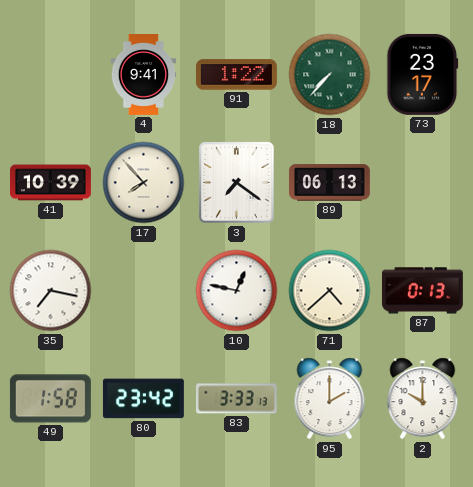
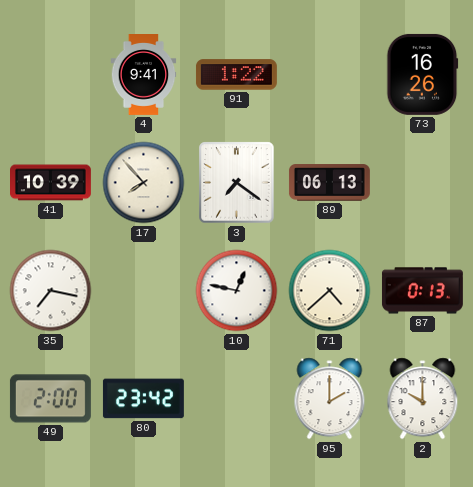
18: 7:37 -> none (330, 75)
73: 23:17 -> 16:26 (423, 74)
49: 1:58 -> 2:00 (50, 399)
83: 3:33 -> none (236, 399)
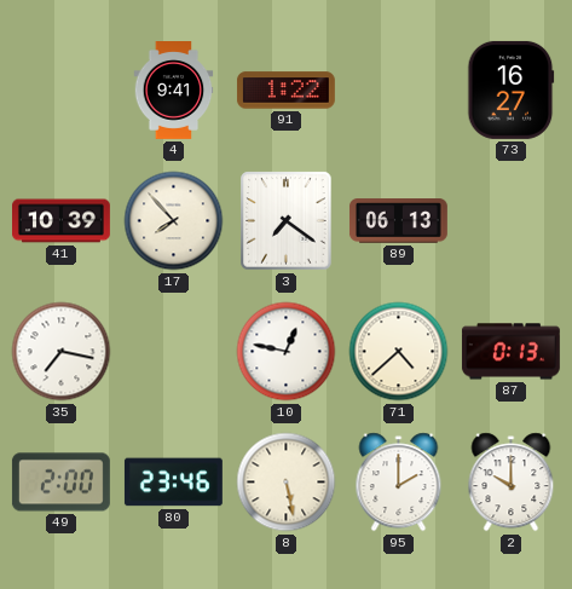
73: 16:26 -> 16:27 (512, 89)
80: 23:42 -> 23:46 (173, 483)
8: none -> 5:28 (287, 483)
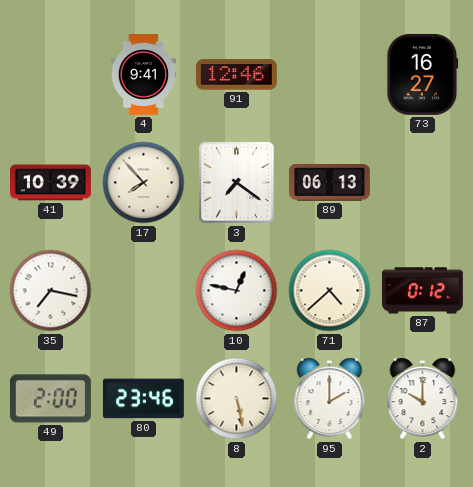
91: 1:22 -> 12:46 (236, 75)
87: 0:13 -> 0:12 (422, 291)
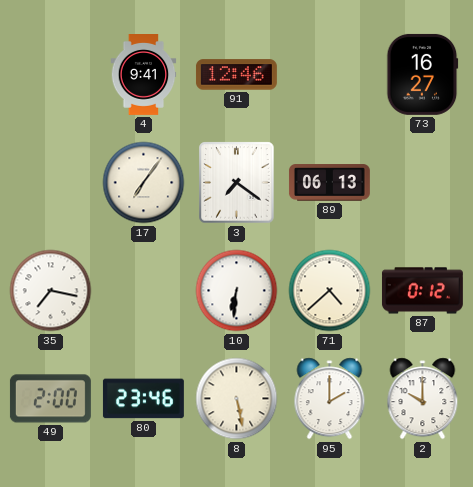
41: 10:39 -> none (51, 183)
17: 7:53 -> 7:06 (144, 183)
10: 12:47 -> 6:31 (237, 291)
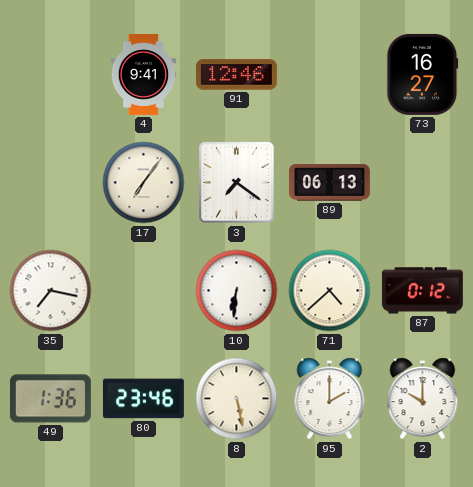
49: 2:00 -> 1:36 (50, 399)
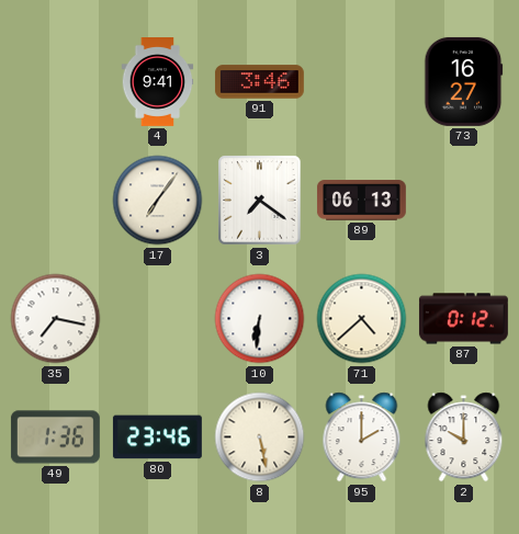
91: 12:46 -> 3:46 (259, 82)
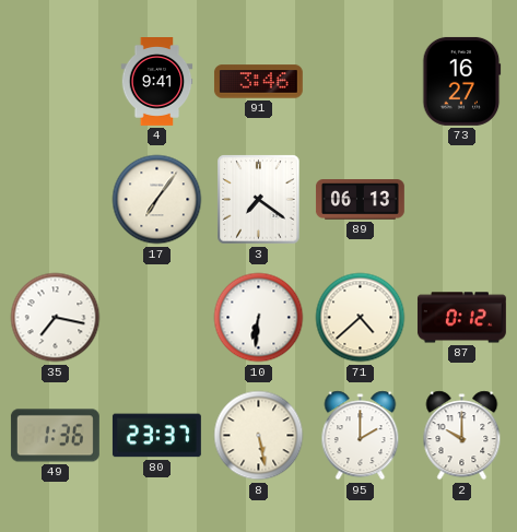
80: 23:46 -> 23:37 (156, 436)
